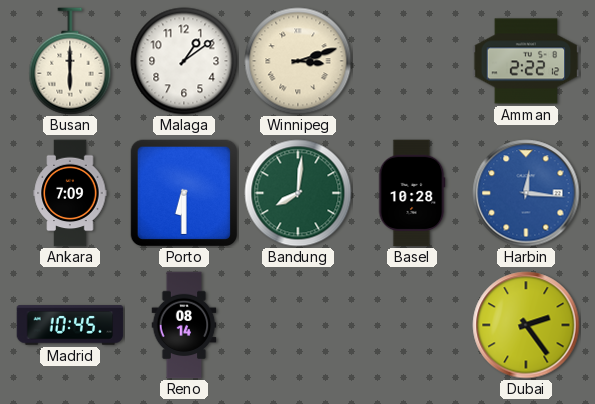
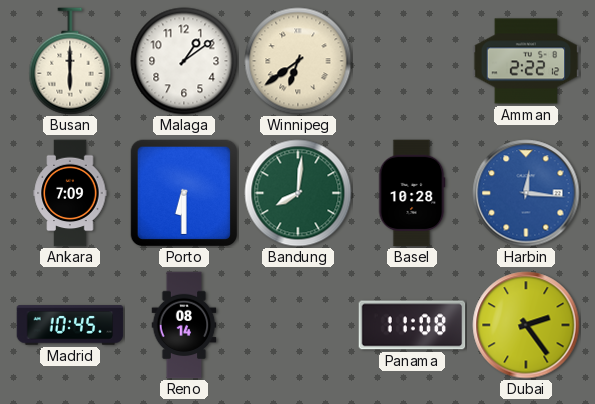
Winnipeg: 3:12 -> 6:39 (298, 61)
Panama: none -> 11:08 (412, 325)
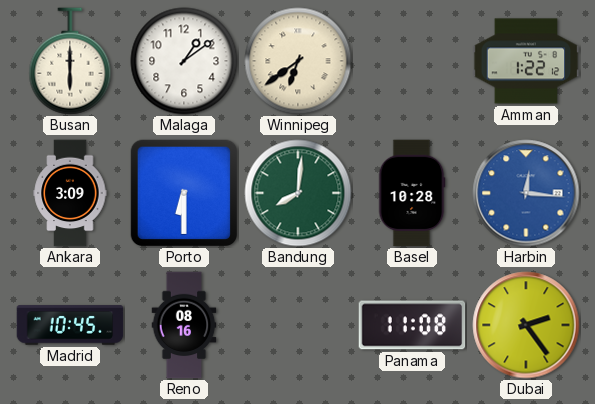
Amman: 2:22 -> 1:22 (526, 61)
Ankara: 7:09 -> 3:09 (70, 193)
Reno: 08:14 -> 08:16 (184, 325)
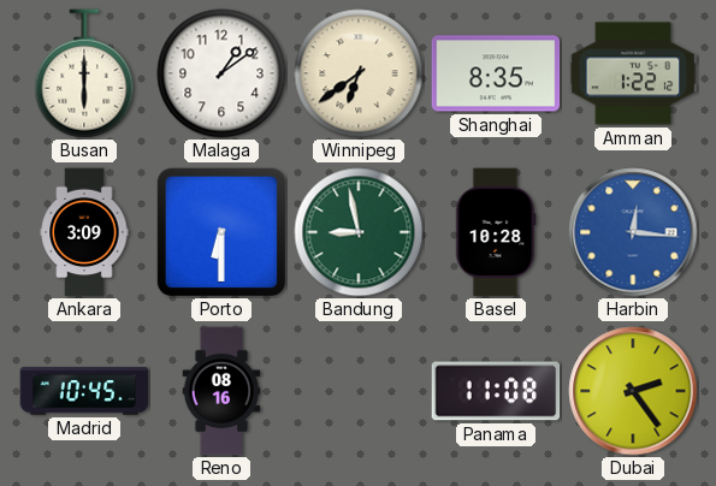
Shanghai: none -> 8:35 (496, 73)
Bandung: 8:01 -> 8:58 (359, 232)
